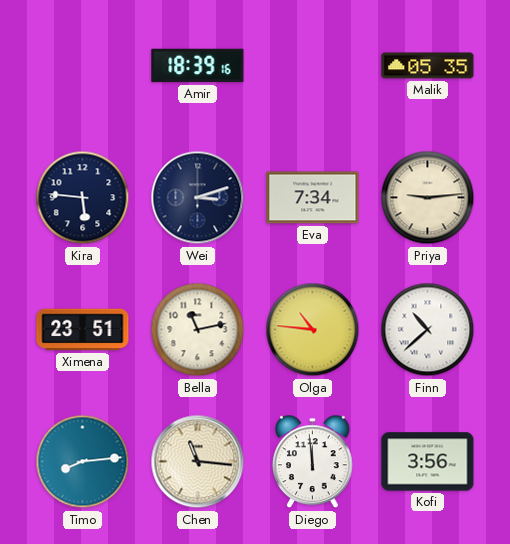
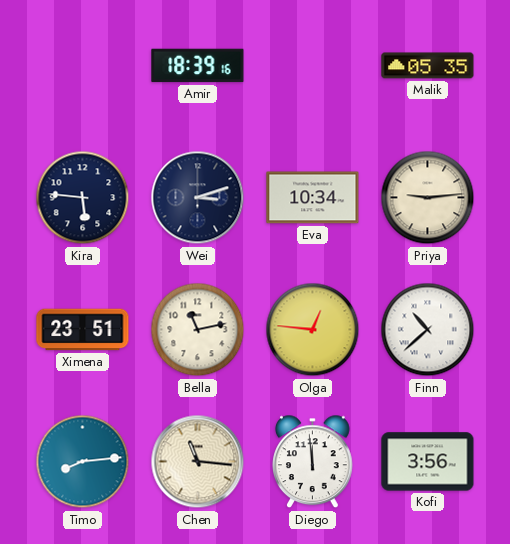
Eva: 7:34 -> 10:34 (313, 198)
Olga: 10:46 -> 12:46 (313, 330)
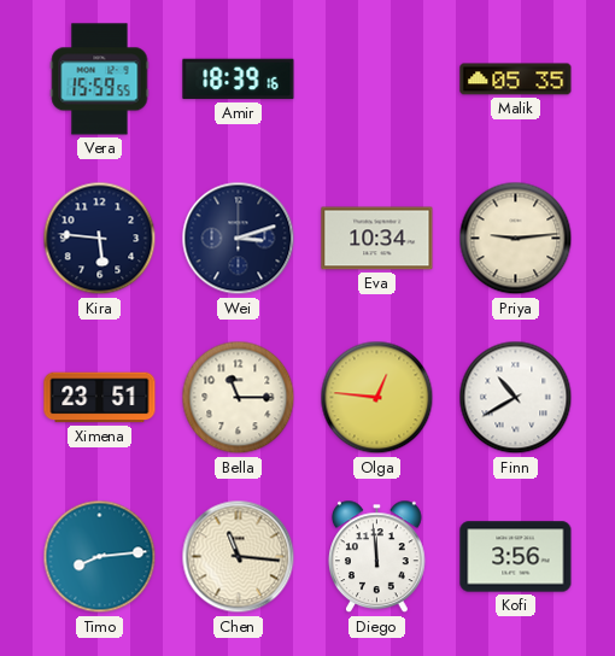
Vera: none -> 15:59 (100, 80)
Bella: 11:13 -> 11:15 (239, 398)
Finn: 10:38 -> 10:40 (516, 398)
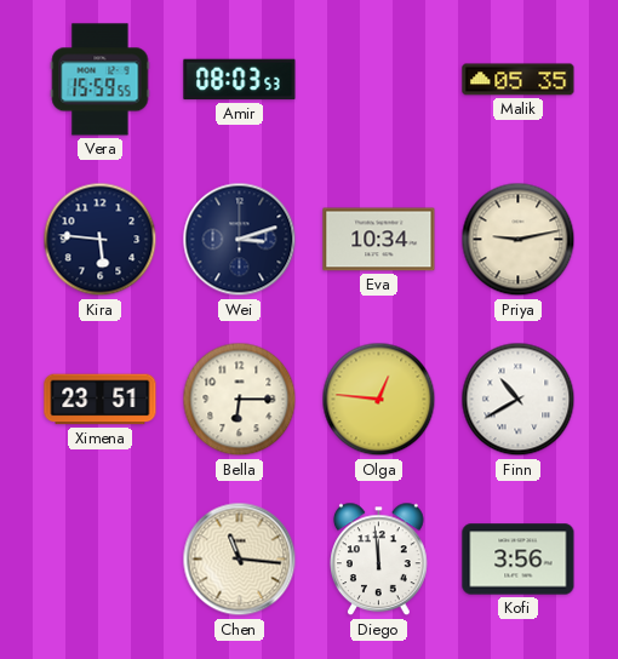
Amir: 18:39 -> 08:03 (240, 80)
Priya: 9:14 -> 9:13 (519, 240)
Bella: 11:15 -> 6:15 (240, 400)
Timo: 8:14 -> none (100, 557)
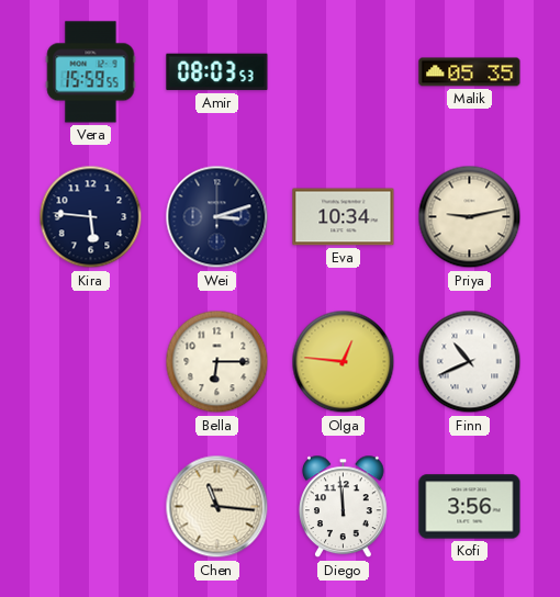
Ximena: 23:51 -> none (101, 400)
Finn: 10:40 -> 10:41 (470, 362)
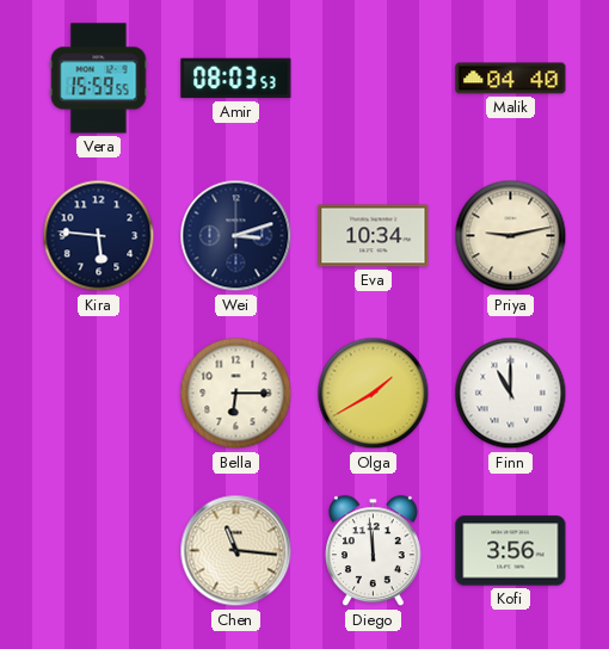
Malik: 05:35 -> 04:40 (511, 79)
Olga: 12:46 -> 1:40 (374, 394)
Finn: 10:41 -> 11:00 (511, 394)
